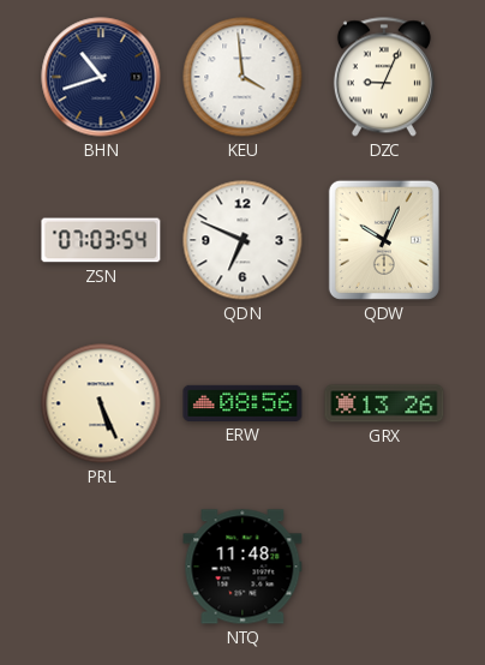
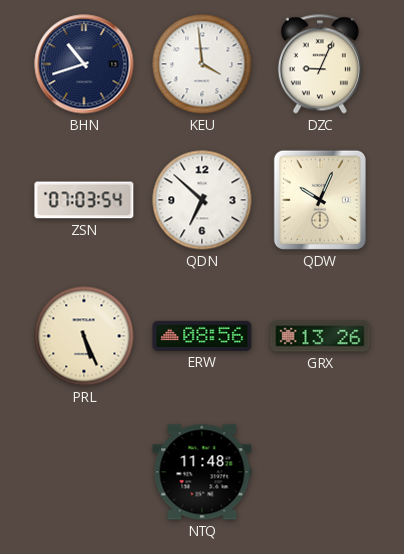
QDN: 6:49 -> 6:52 (202, 200)
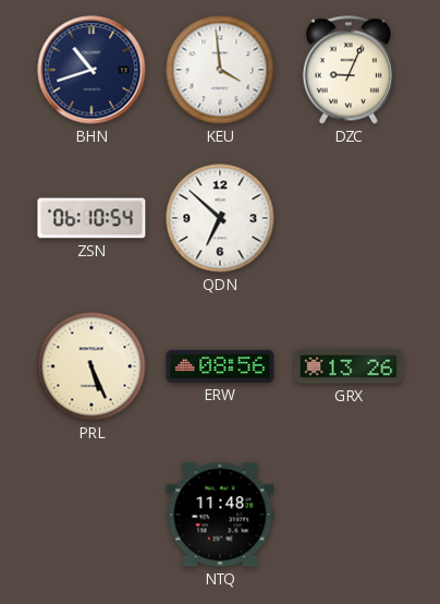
ZSN: 07:03 -> 06:10 (91, 218)
QDW: 10:04 -> none (320, 200)
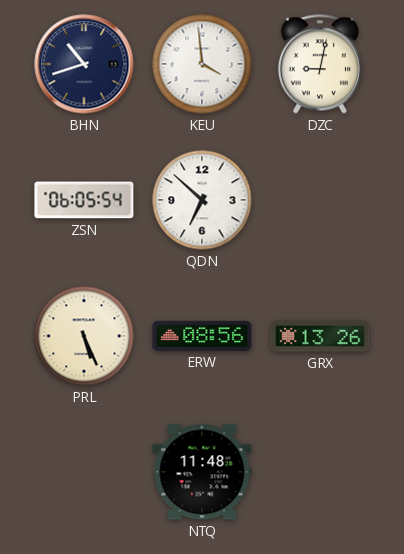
DZC: 9:04 -> 9:02 (320, 64)
ZSN: 06:10 -> 06:05 (84, 200)
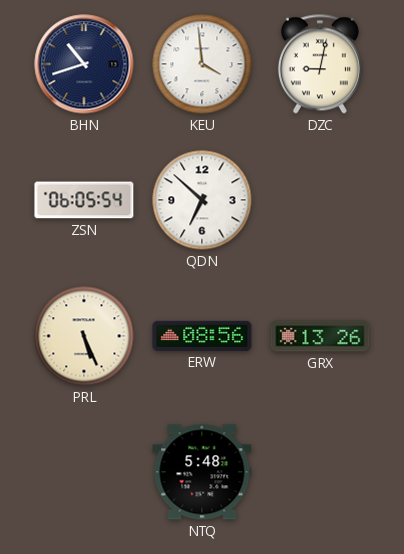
NTQ: 11:48 -> 5:48 (202, 472)
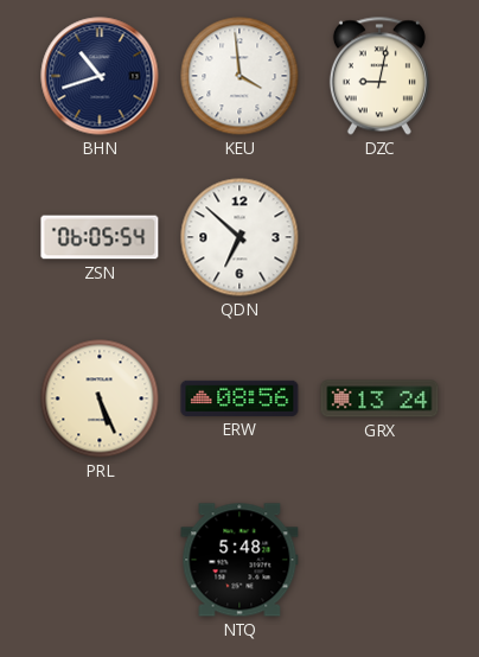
GRX: 13:26 -> 13:24 (379, 398)
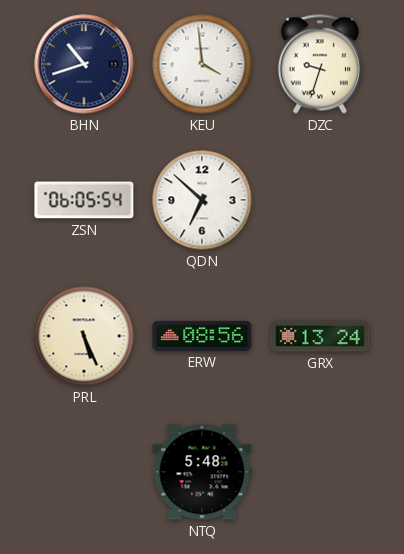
DZC: 9:02 -> 9:33 (320, 64)
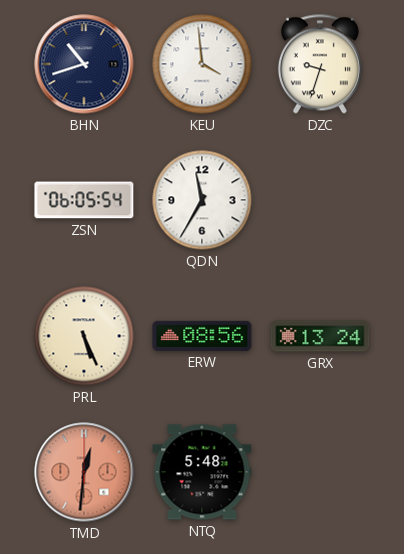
QDN: 6:52 -> 11:35 (202, 200)
TMD: none -> 12:31 (84, 472)
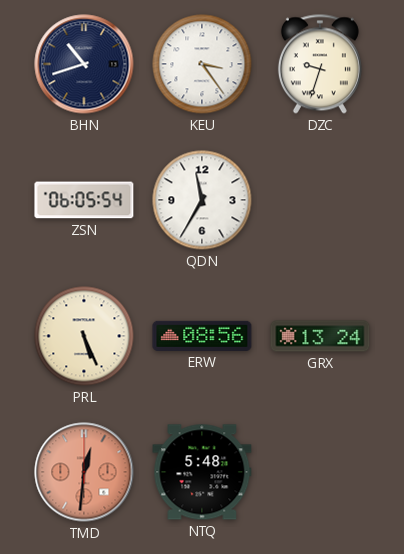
KEU: 3:59 -> 3:24 (202, 64)
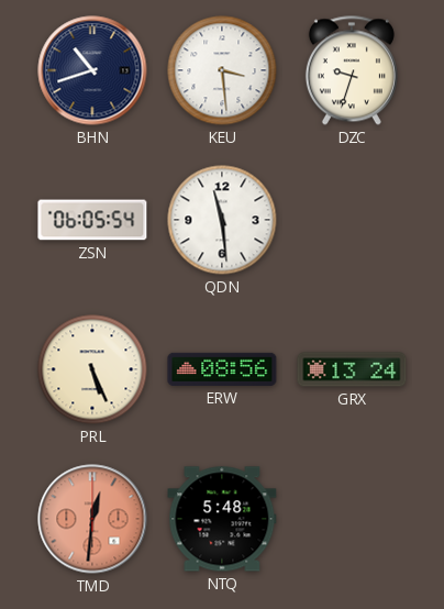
KEU: 3:24 -> 3:29 (222, 70)
QDN: 11:35 -> 11:29 (222, 220)
